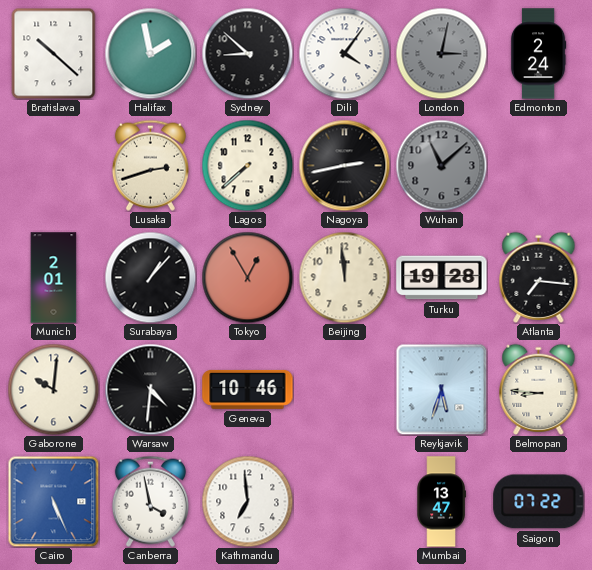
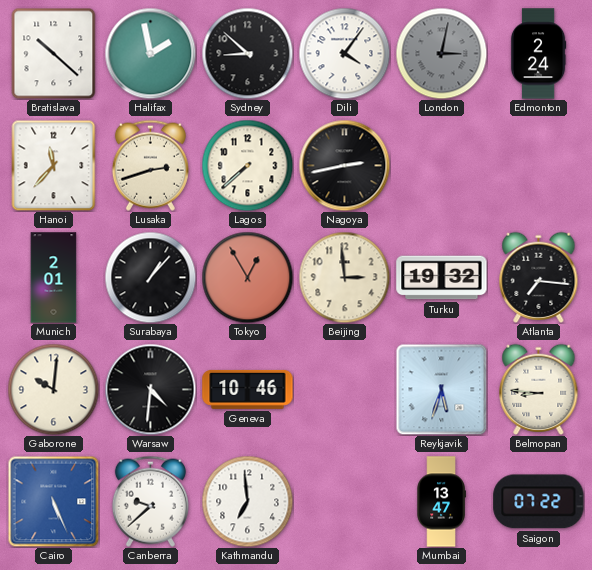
Hanoi: none -> 11:37 (54, 165)
Wuhan: 11:08 -> none (441, 165)
Beijing: 11:59 -> 2:59 (344, 277)
Turku: 19:28 -> 19:32 (442, 278)
Canberra: 3:58 -> 9:38 (150, 501)
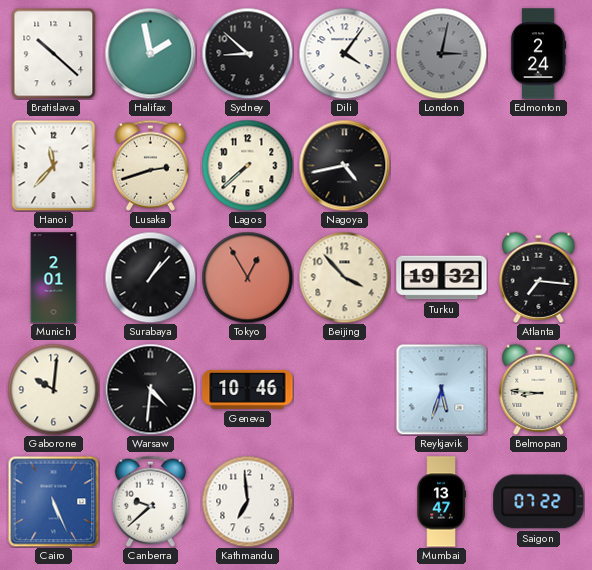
Nagoya: 2:43 -> 4:43 (344, 165)
Beijing: 2:59 -> 3:53 (344, 277)
